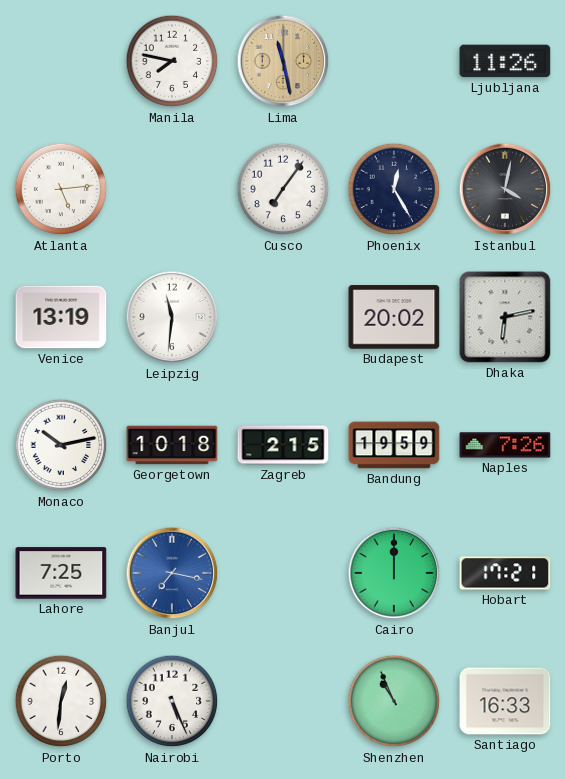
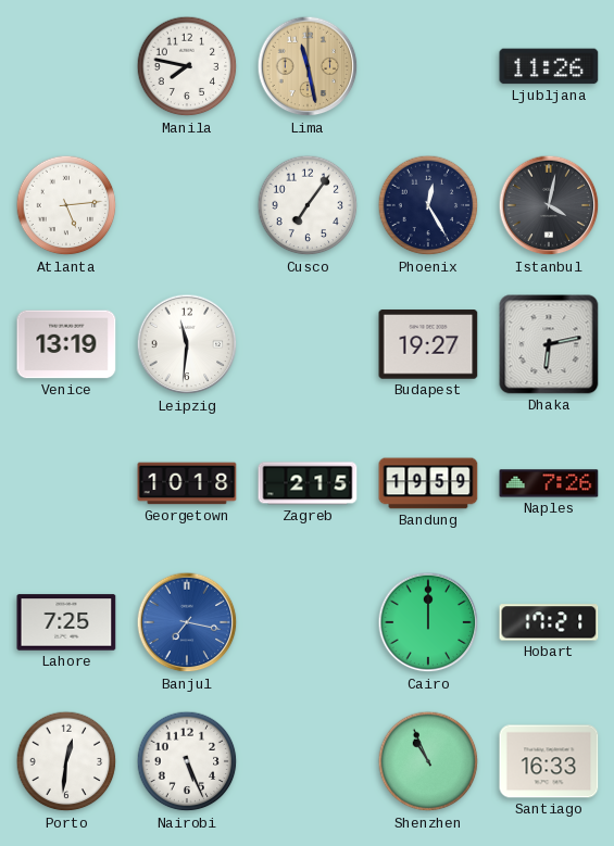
Budapest: 20:02 -> 19:27 (428, 344)
Monaco: 10:13 -> none (61, 445)
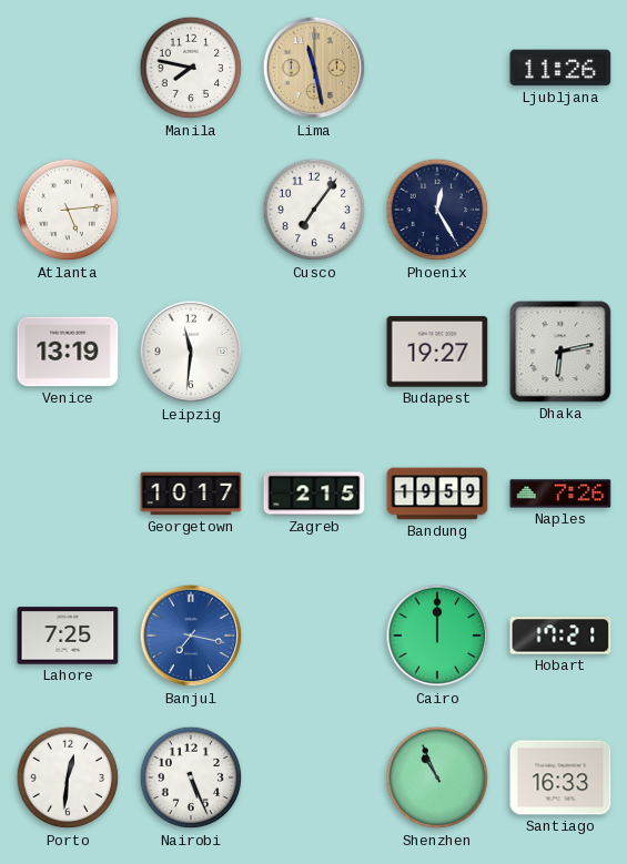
Istanbul: 4:02 -> none (549, 205)
Georgetown: 10:18 -> 10:17 (191, 494)
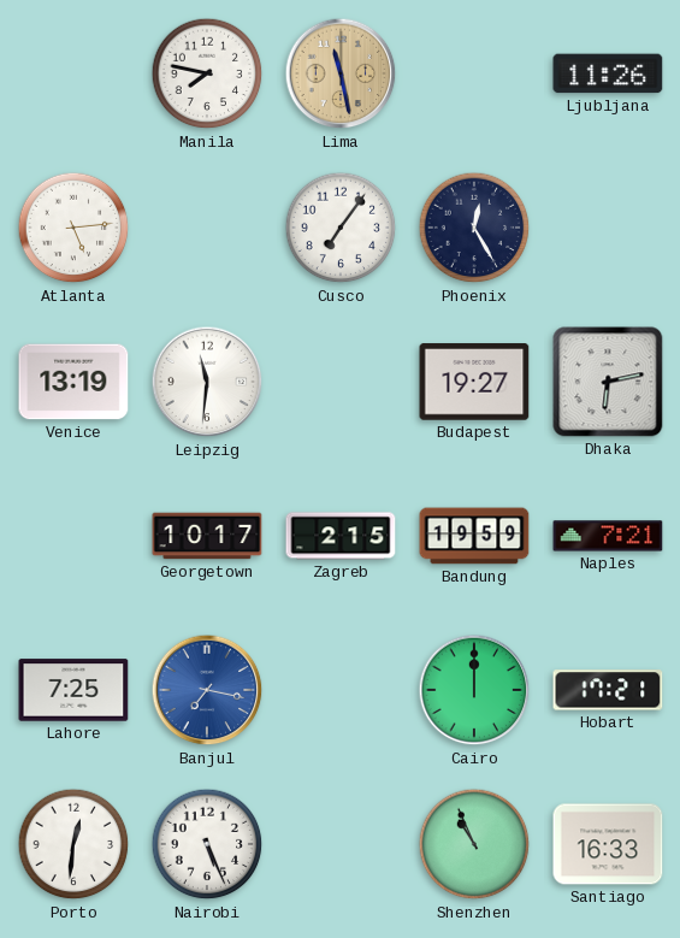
Naples: 7:26 -> 7:21 (608, 536)
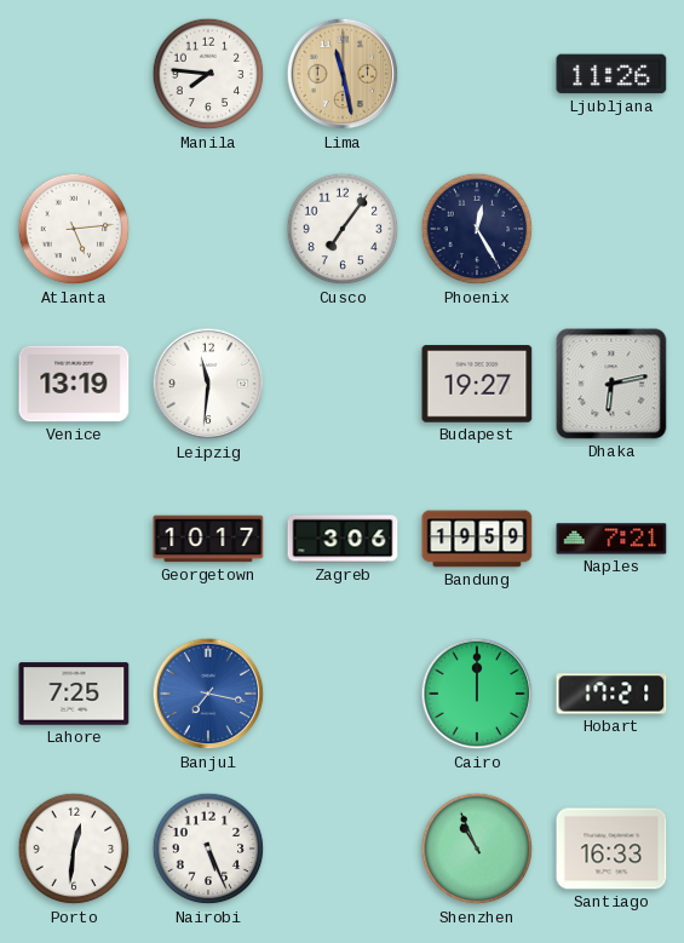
Manila: 7:47 -> 7:46 (208, 74)
Zagreb: 2:15 -> 3:06 (343, 539)
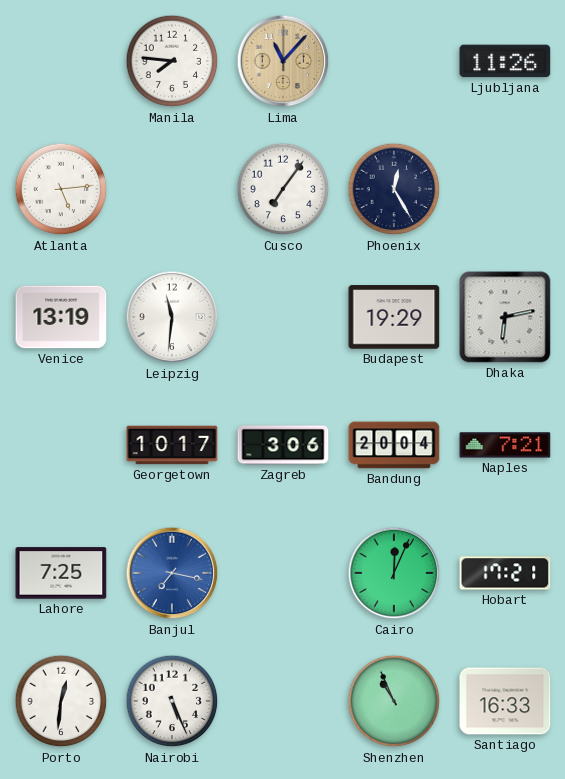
Lima: 11:28 -> 11:07 (283, 61)
Budapest: 19:27 -> 19:29 (394, 317)
Bandung: 19:59 -> 20:04 (394, 445)
Cairo: 12:00 -> 12:04 (394, 573)
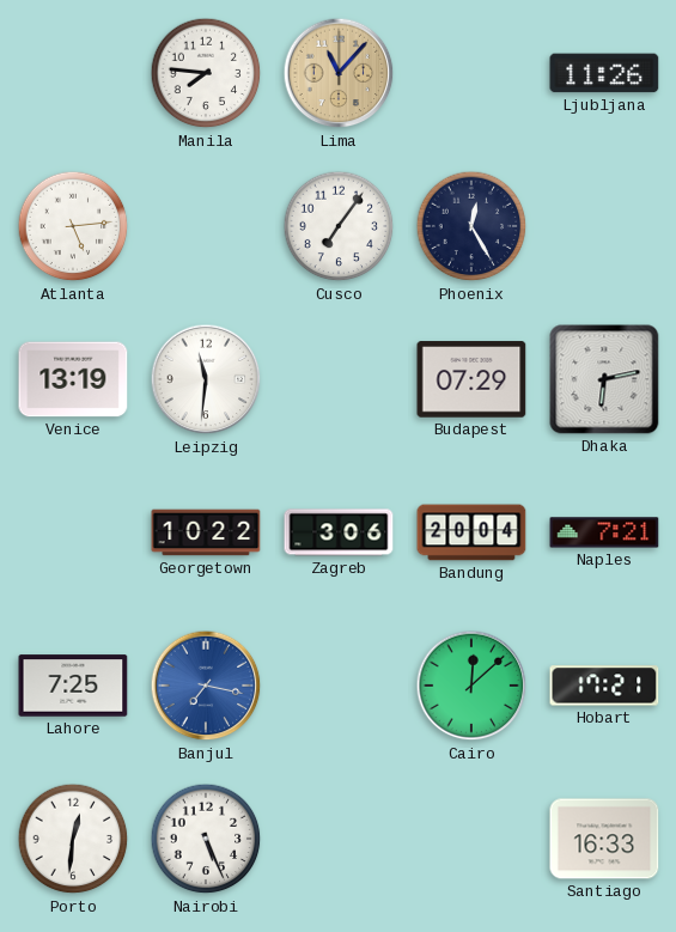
Budapest: 19:29 -> 07:29 (471, 379)
Georgetown: 10:17 -> 10:22 (206, 532)
Cairo: 12:04 -> 12:08 (471, 686)
Shenzhen: 10:56 -> none (394, 701)
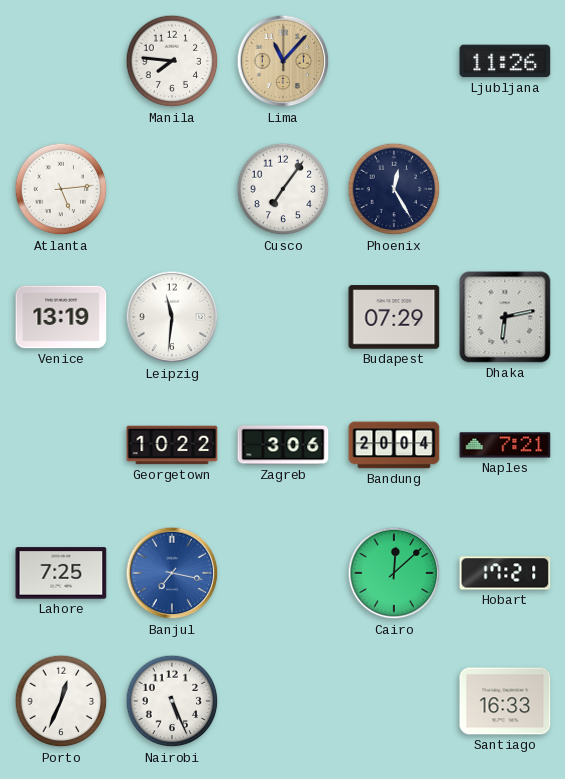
Porto: 12:31 -> 12:34 (61, 701)
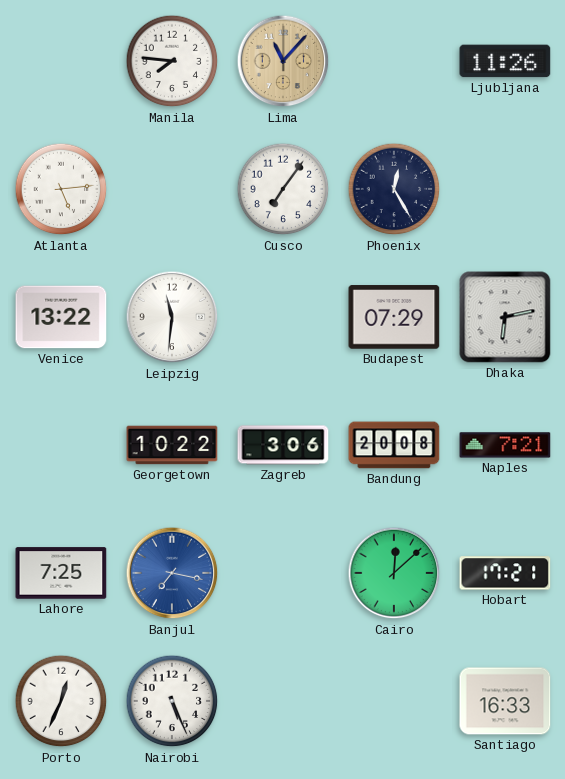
Venice: 13:19 -> 13:22 (61, 317)
Bandung: 20:04 -> 20:08 (394, 445)
